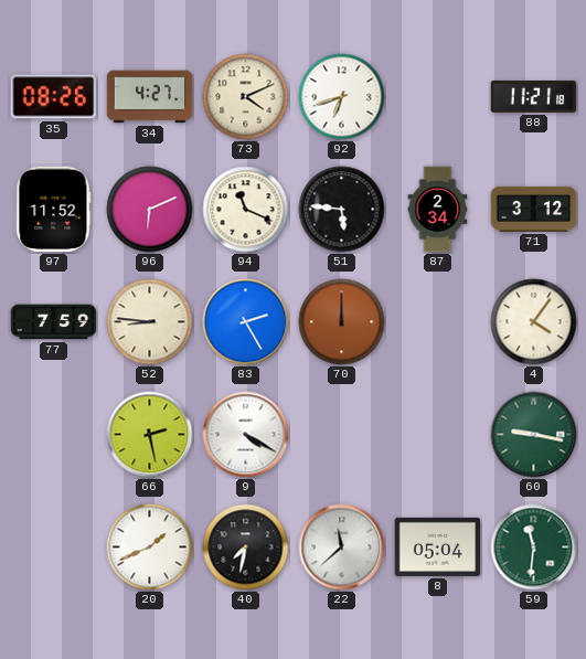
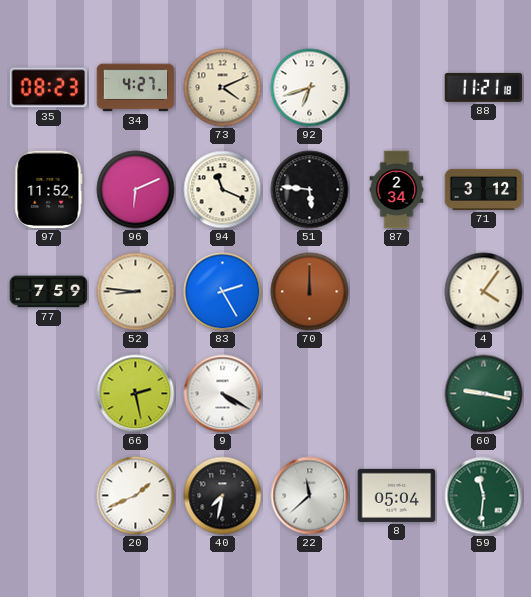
35: 08:26 -> 08:23 (49, 88)
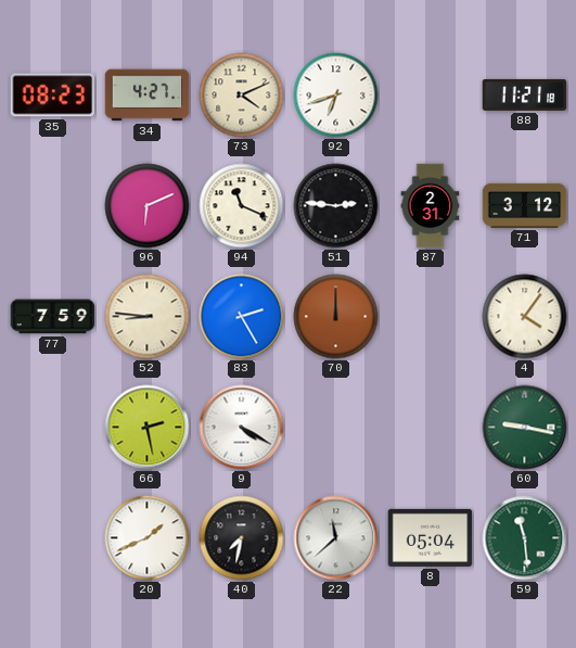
97: 11:52 -> none (49, 190)
51: 5:46 -> 2:46 (336, 206)
87: 2:34 -> 2:31 (431, 206)
59: 11:31 -> 11:29 (525, 538)
